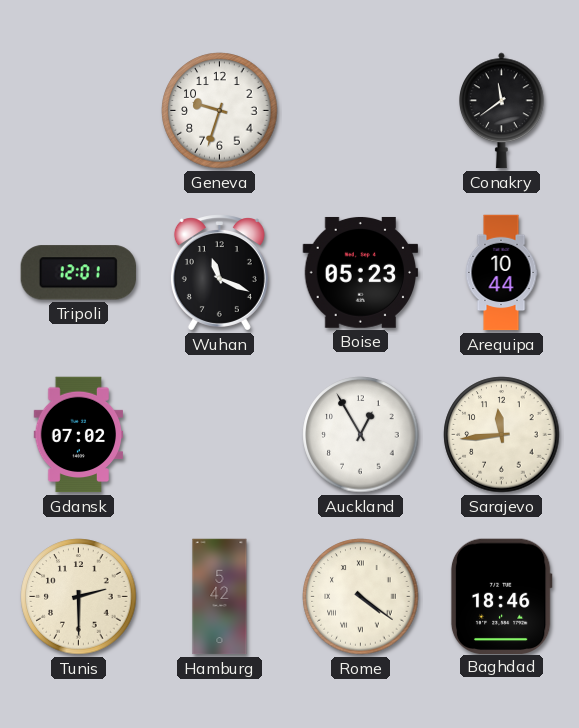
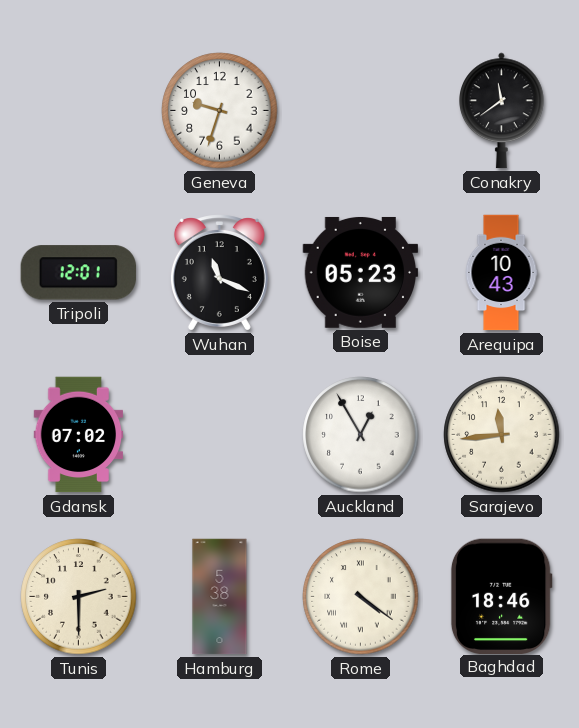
Arequipa: 10:44 -> 10:43 (501, 273)
Hamburg: 5:42 -> 5:38 (220, 597)
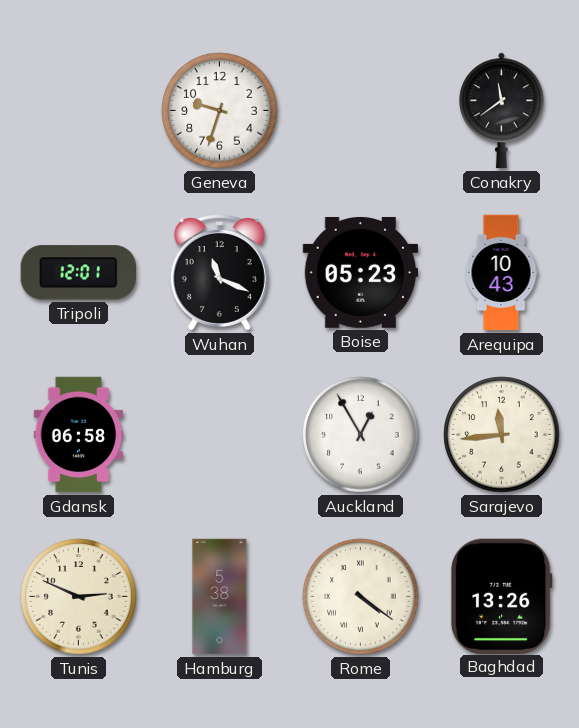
Gdansk: 07:02 -> 06:58 (79, 435)
Tunis: 2:30 -> 2:49 (79, 597)
Baghdad: 18:46 -> 13:26 (501, 596)
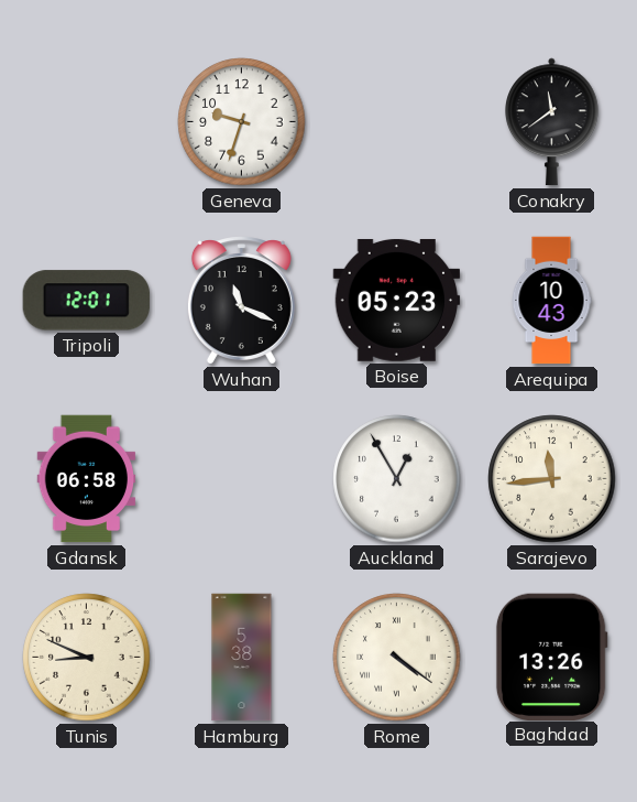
Tunis: 2:49 -> 8:49 (87, 658)
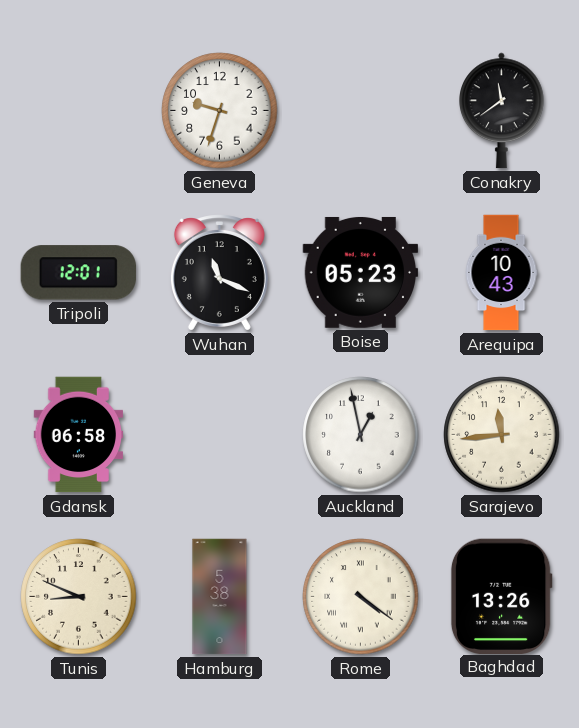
Auckland: 12:55 -> 12:58 (361, 435)
